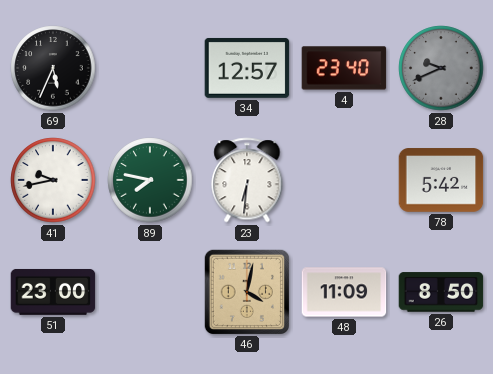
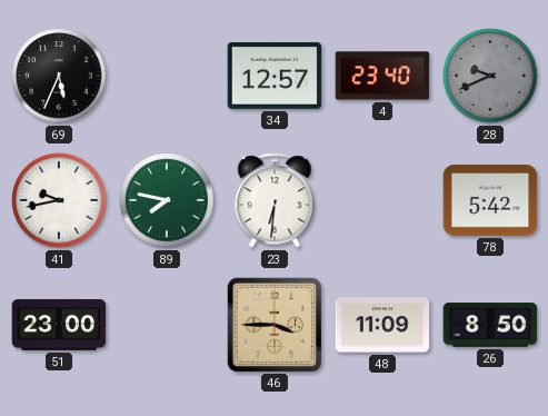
46: 4:02 -> 3:45 (273, 324)
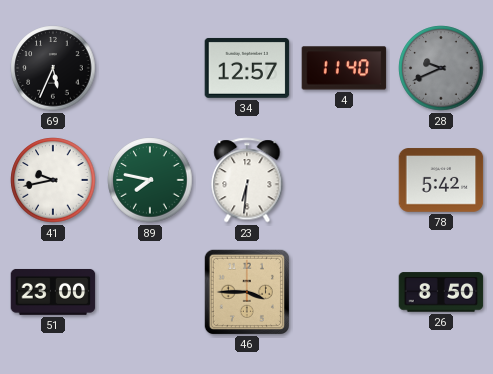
4: 23:40 -> 11:40 (344, 68)
48: 11:09 -> none (382, 325)
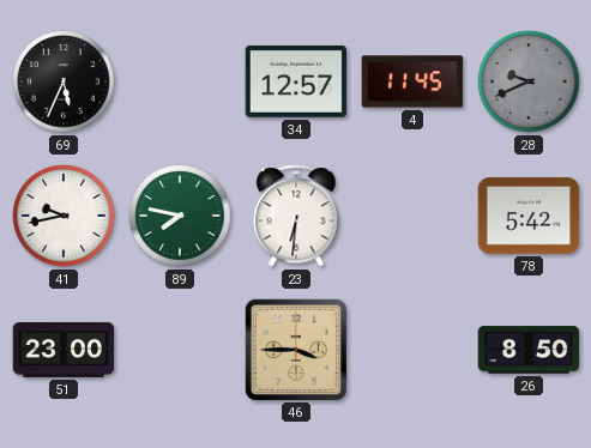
4: 11:40 -> 11:45 (412, 81)
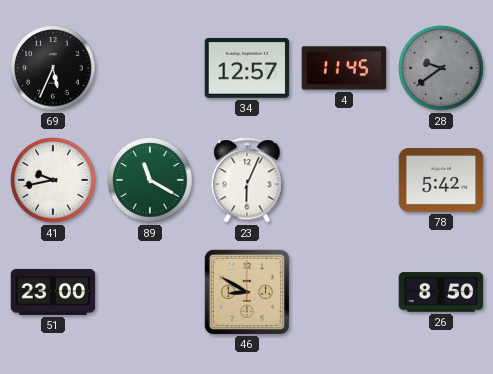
28: 9:41 -> 9:39 (441, 68)
89: 7:47 -> 11:20 (150, 180)
23: 6:31 -> 6:04 (247, 180)
46: 3:45 -> 8:50 (246, 291)
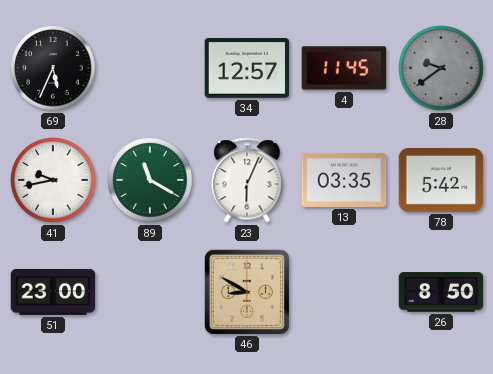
13: none -> 03:35 (344, 180)
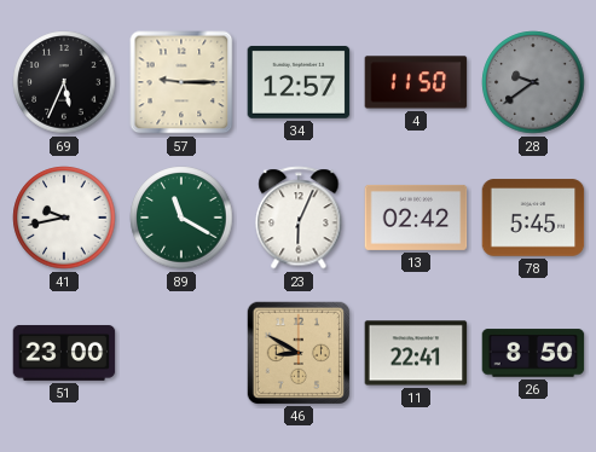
57: none -> 9:15 (181, 82)
4: 11:45 -> 11:50 (416, 82)
13: 03:35 -> 02:42 (416, 218)
78: 5:42 -> 5:45 (533, 218)
11: none -> 22:41 (416, 353)
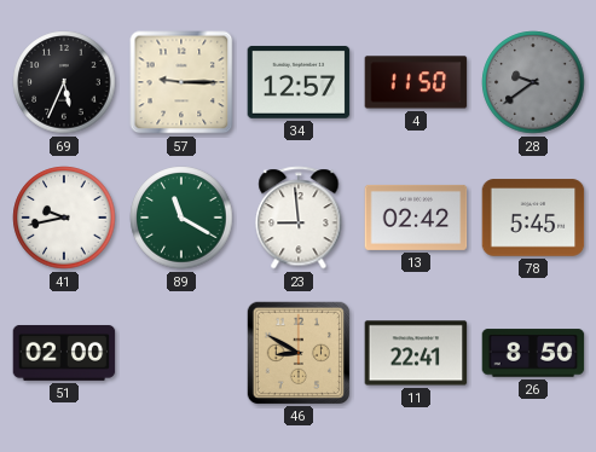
23: 6:04 -> 8:59 (299, 218)
51: 23:00 -> 02:00 (64, 353)
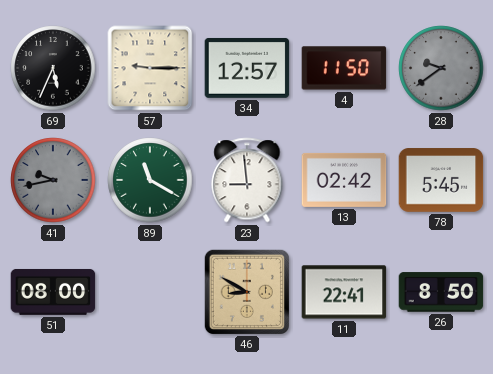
41 dial: white -> grey (53, 180)
51: 02:00 -> 08:00 (53, 292)
